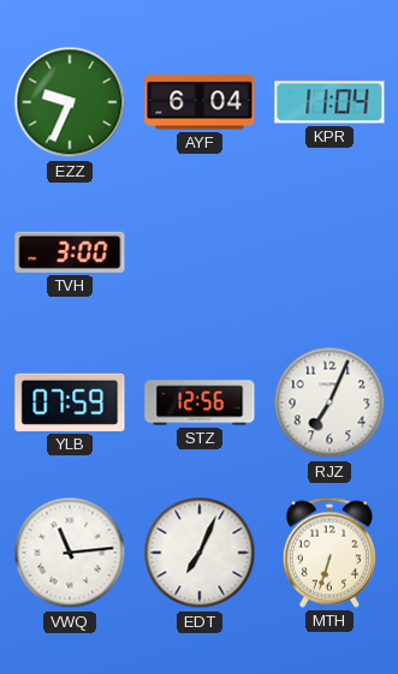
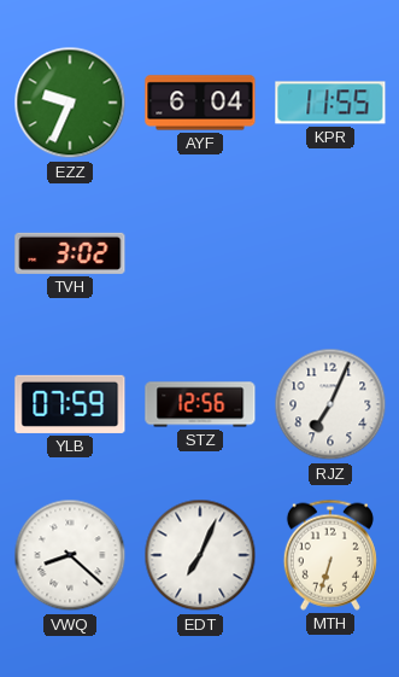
KPR: 11:04 -> 11:55 (330, 103)
TVH: 3:00 -> 3:02 (70, 253)
VWQ: 11:14 -> 8:22 (70, 555)
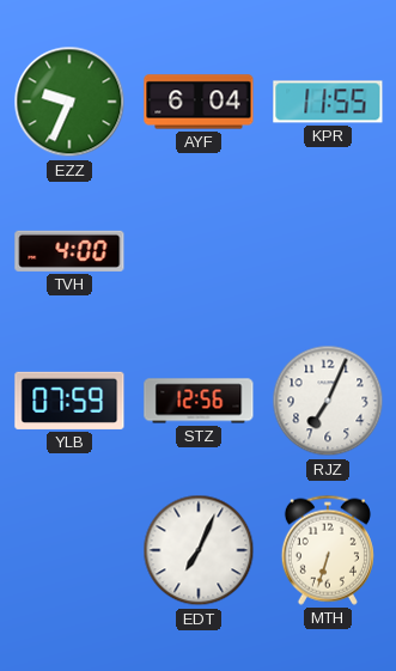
TVH: 3:02 -> 4:00 (69, 251)
VWQ: 8:22 -> none (70, 555)
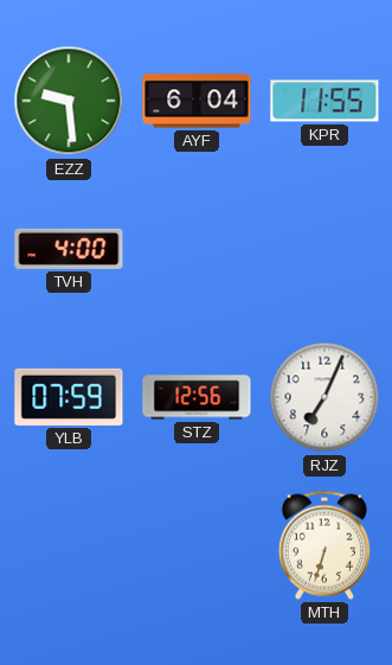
EZZ: 9:34 -> 9:29 (69, 101)
EDT: 7:04 -> none (199, 550)
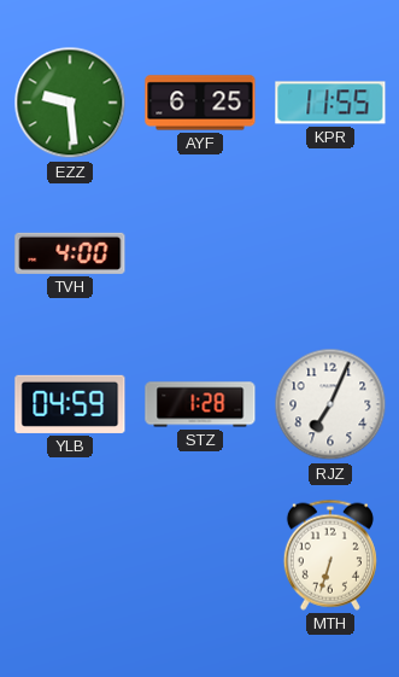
AYF: 6:04 -> 6:25 (200, 103)
YLB: 07:59 -> 04:59 (70, 404)
STZ: 12:56 -> 1:28 (200, 404)
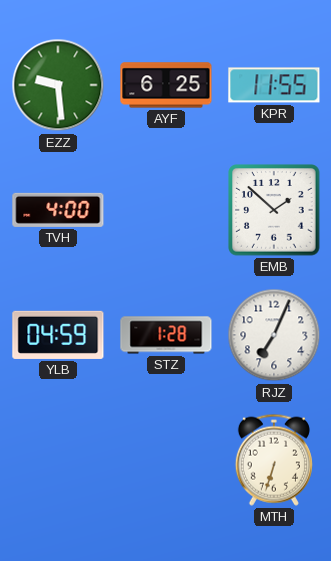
EMB: none -> 1:52 (274, 210)
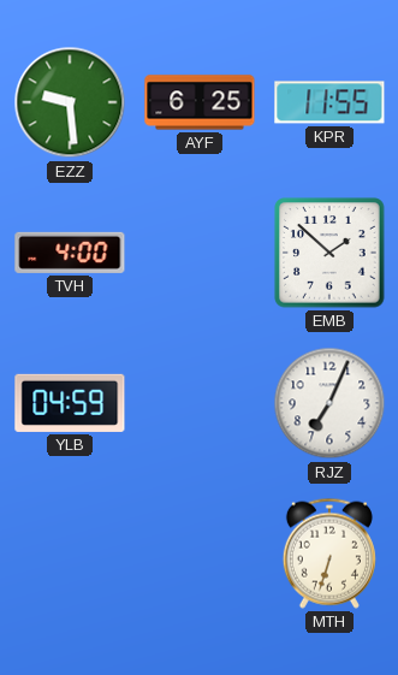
STZ: 1:28 -> none (166, 335)
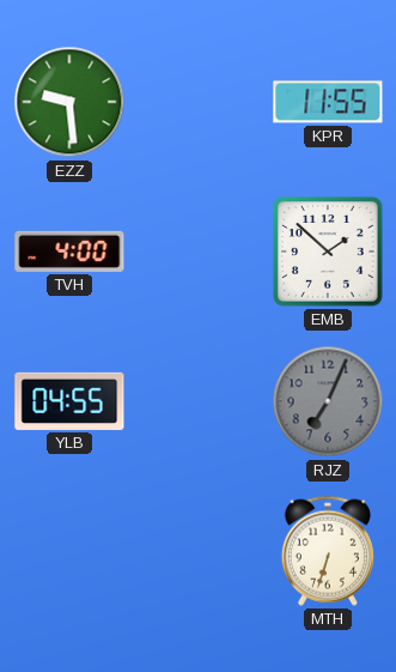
AYF: 6:25 -> none (200, 102)
YLB: 04:59 -> 04:55 (69, 401)
RJZ dial: white -> grey (328, 401)
